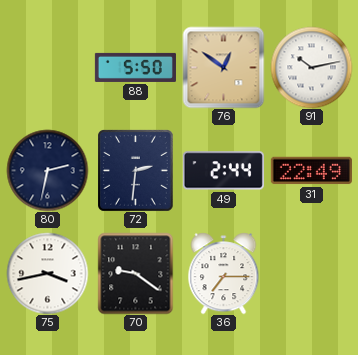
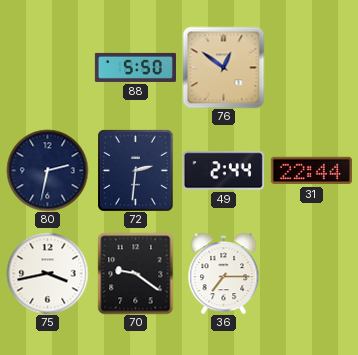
91: 10:13 -> none (311, 67)
31: 22:49 -> 22:44 (311, 171)
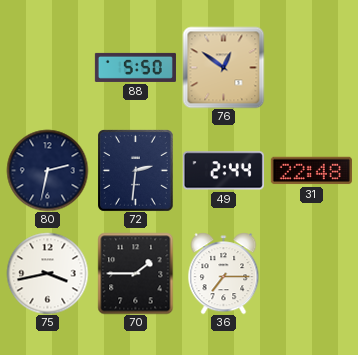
31: 22:44 -> 22:48 (311, 171)
70: 9:21 -> 1:45 (136, 273)
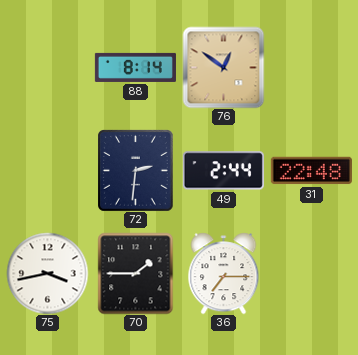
88: 5:50 -> 8:14 (135, 67)
80: 2:32 -> none (47, 170)
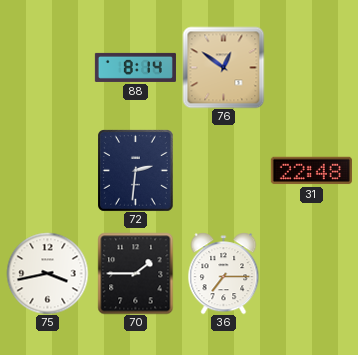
49: 2:44 -> none (223, 171)
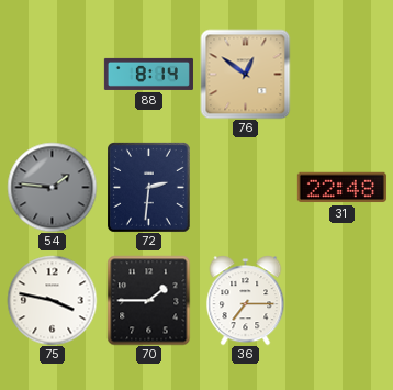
54: none -> 1:46 (52, 187)
75: 3:43 -> 3:47 (52, 300)
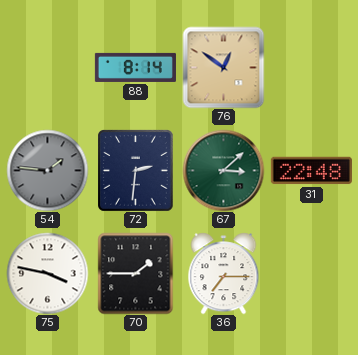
67: none -> 3:08 (223, 170)
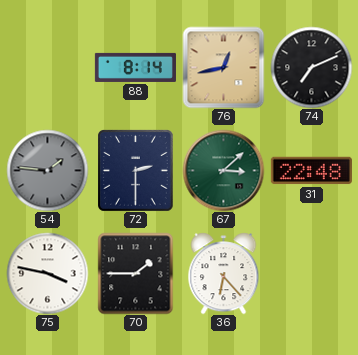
76: 12:51 -> 12:43 (223, 67)
74: none -> 7:11 (311, 67)
72: 2:31 -> 2:30 (136, 171)
36: 7:15 -> 6:23 (224, 273)
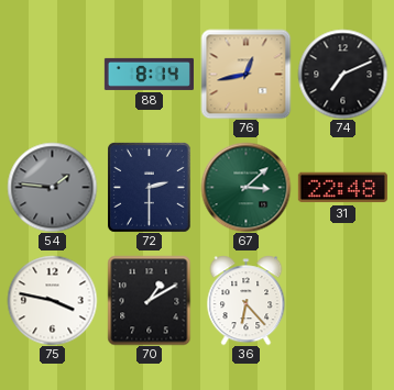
70: 1:45 -> 1:10 (150, 300)
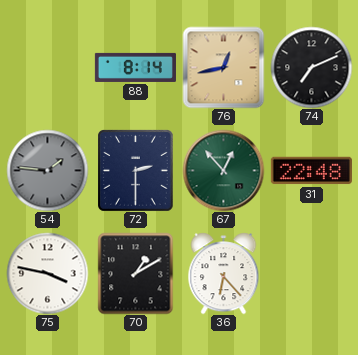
67: 3:08 -> 12:53 (223, 170)
